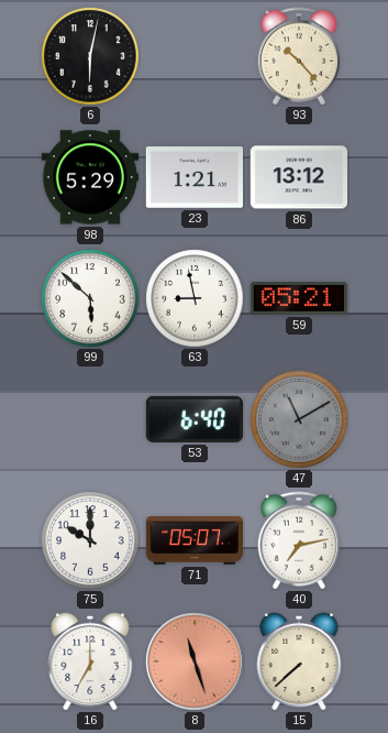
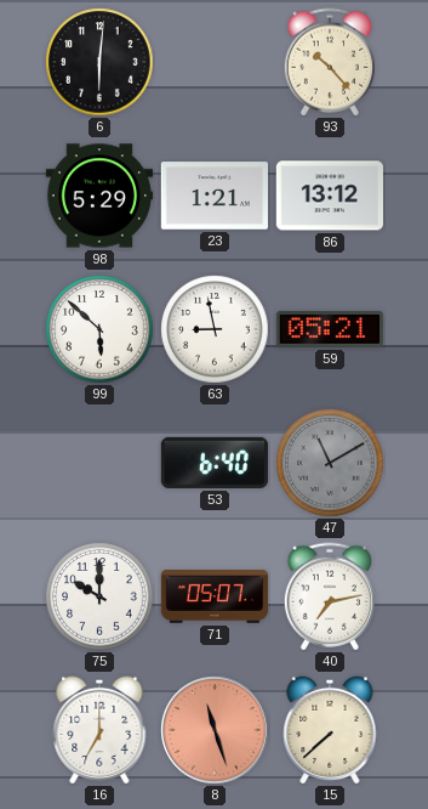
6: 6:02 -> 6:01 (99, 62)
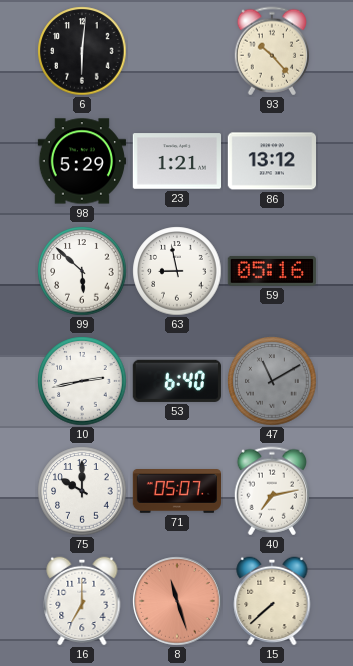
59: 05:21 -> 05:16 (272, 271)
10: none -> 2:43 (82, 381)
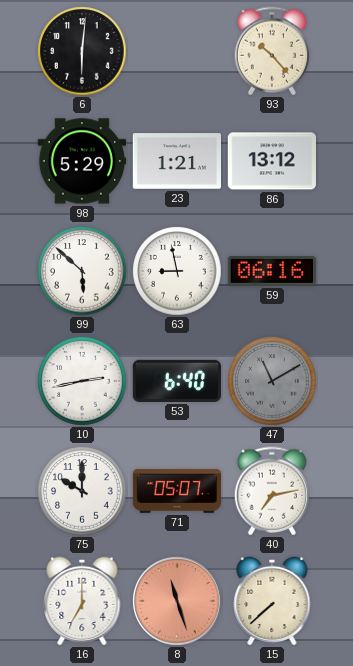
59: 05:16 -> 06:16 (272, 271)
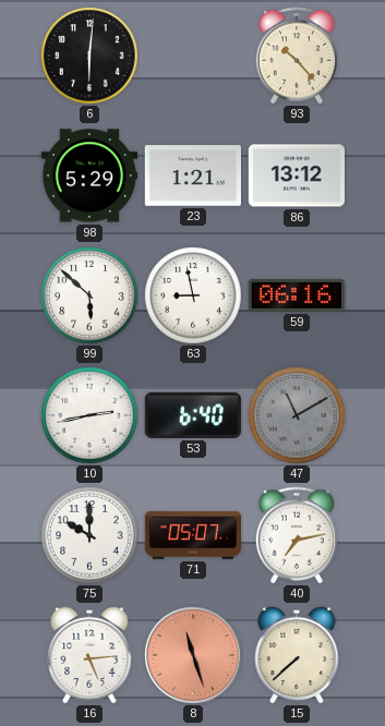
16: 7:00 -> 5:14 (89, 655)
